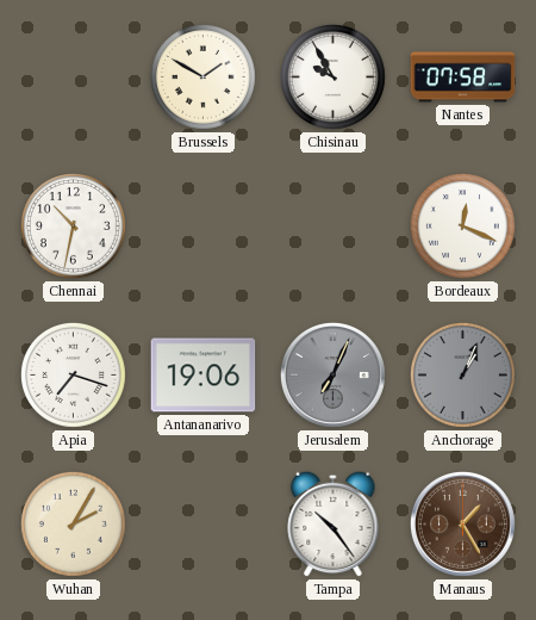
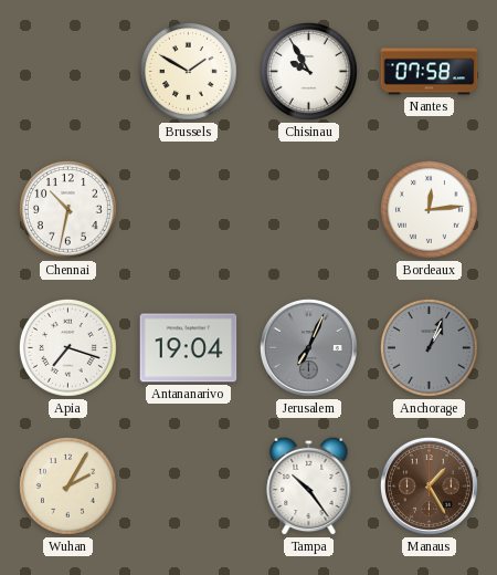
Bordeaux: 12:19 -> 12:14 (429, 209)
Antananarivo: 19:06 -> 19:04 (189, 348)
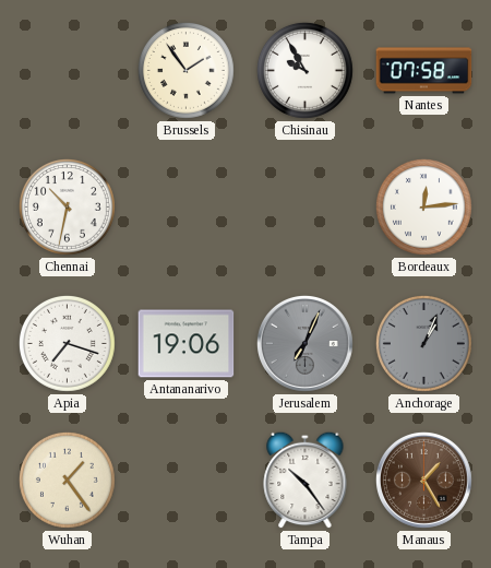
Brussels: 1:50 -> 1:54 (185, 70)
Antananarivo: 19:04 -> 19:06 (187, 344)
Wuhan: 2:05 -> 1:24 (67, 480)
